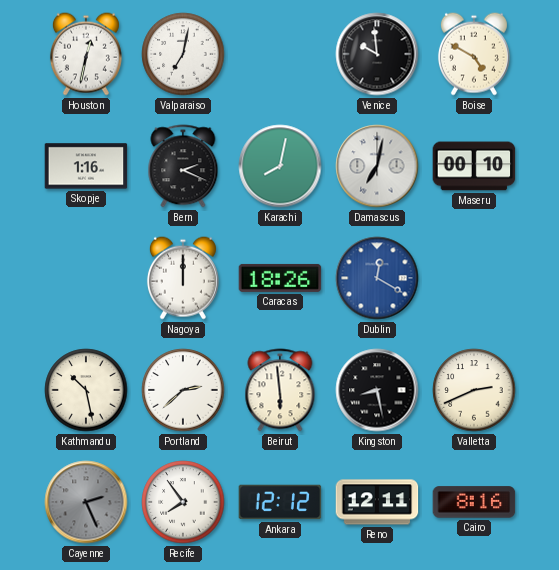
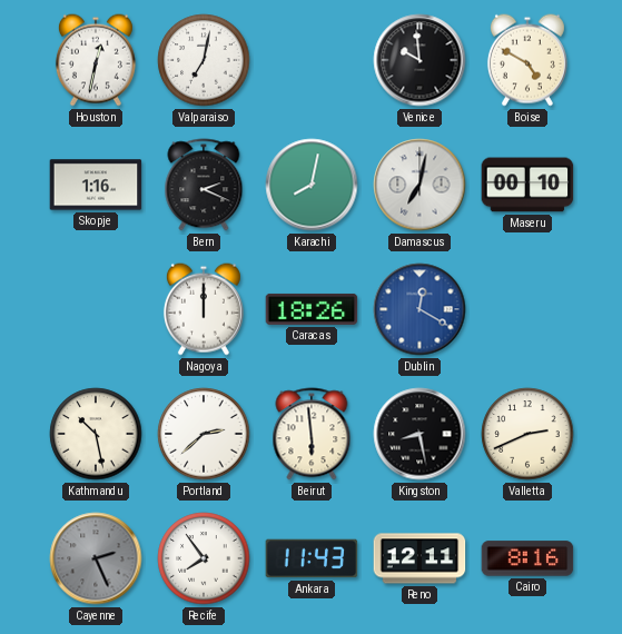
Ankara: 12:12 -> 11:43 (312, 558)
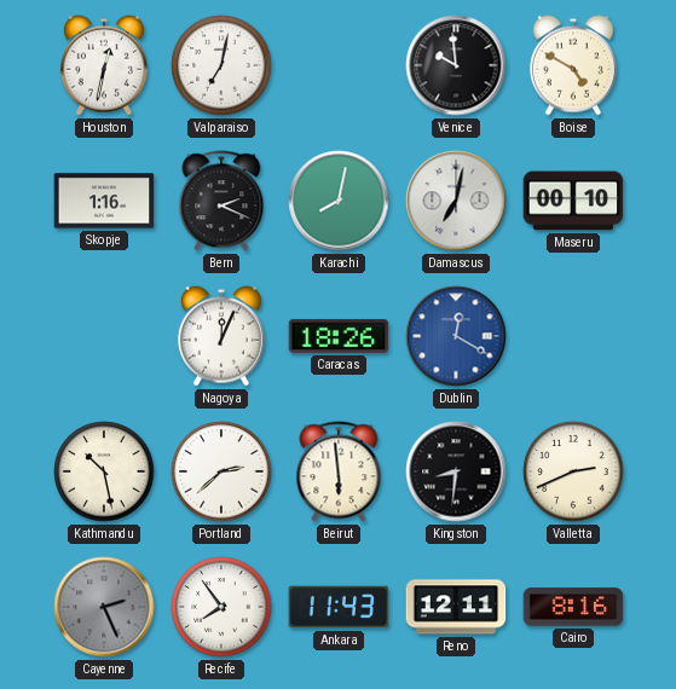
Nagoya: 12:00 -> 12:04 (221, 336)
Kingston: 8:28 -> 8:31 (456, 471)
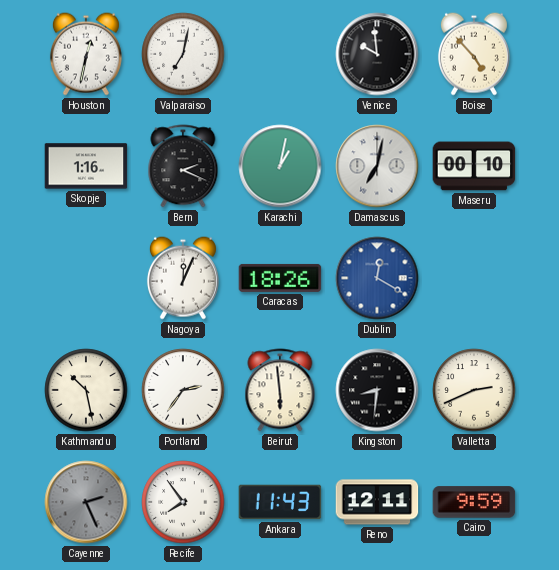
Boise: 4:50 -> 4:53 (474, 54)
Karachi: 8:02 -> 1:02 (280, 166)
Portland: 2:38 -> 2:36 (183, 390)
Cairo: 8:16 -> 9:59 (474, 502)
